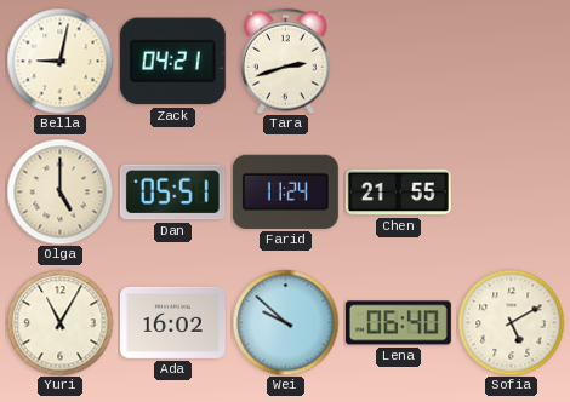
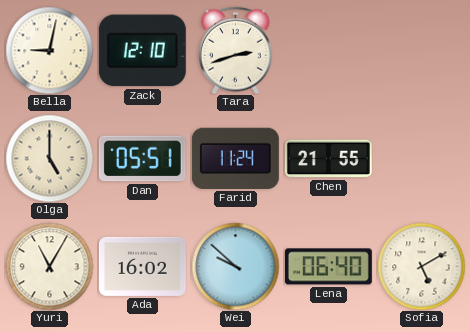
Zack: 04:21 -> 12:10 (142, 51)
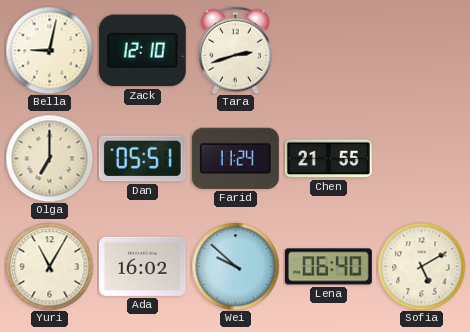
Olga: 5:00 -> 7:00 (49, 158)
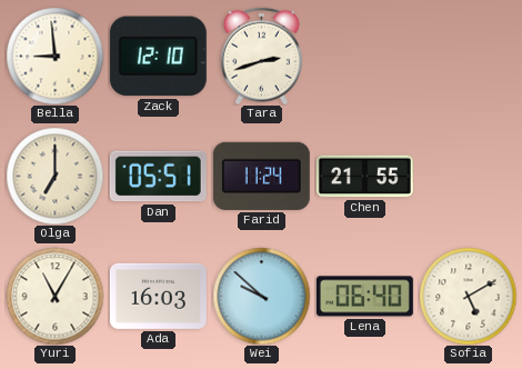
Bella: 9:02 -> 8:59 (54, 56)
Ada: 16:02 -> 16:03 (158, 296)
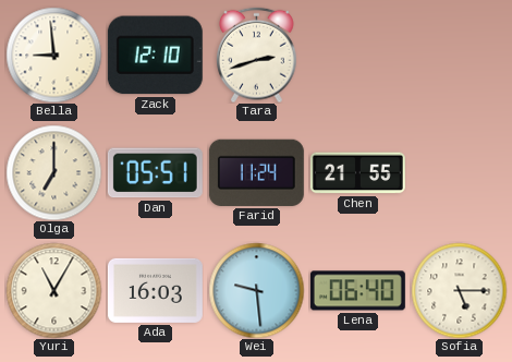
Wei: 9:52 -> 9:29 (256, 290)
Sofia: 5:10 -> 5:15 (459, 290)
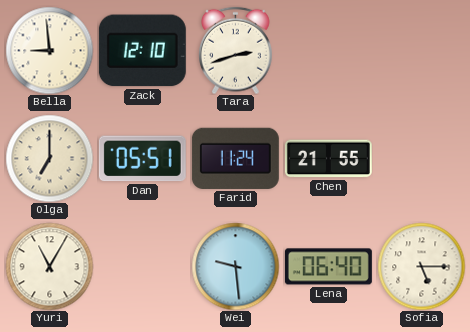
Ada: 16:03 -> none (155, 290)
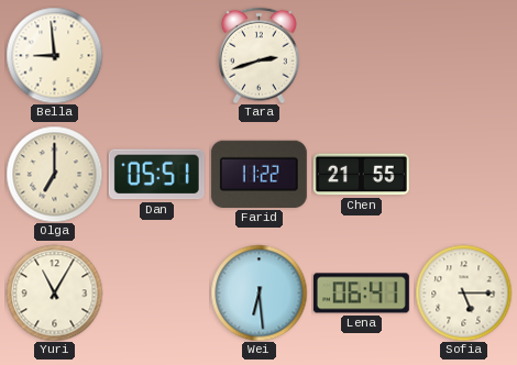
Zack: 12:10 -> none (142, 51)
Farid: 11:24 -> 11:22 (258, 174)
Wei: 9:29 -> 6:29 (258, 292)
Lena: 06:40 -> 06:41 (361, 294)
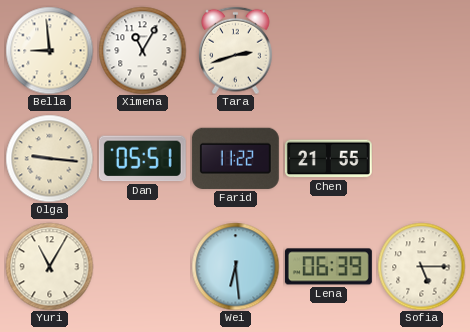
Ximena: none -> 11:05 (142, 50)
Olga: 7:00 -> 9:16 (49, 158)
Lena: 06:41 -> 06:39 (328, 267)
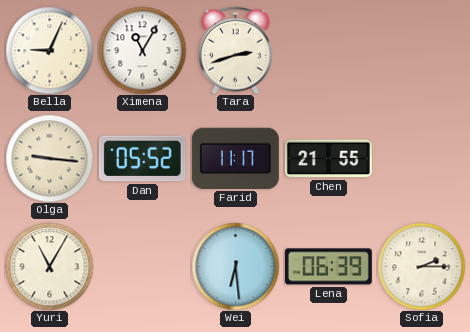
Bella: 8:59 -> 9:04 (49, 50)
Dan: 05:51 -> 05:52 (142, 159)
Farid: 11:22 -> 11:17 (235, 158)
Sofia: 5:15 -> 2:15 (421, 266)
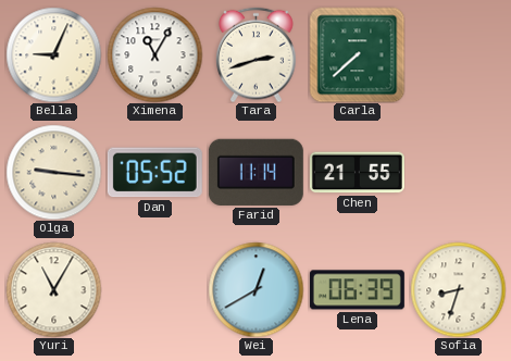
Carla: none -> 7:38 (357, 54)
Farid: 11:17 -> 11:14 (255, 172)
Wei: 6:29 -> 12:40 (255, 289)
Sofia: 2:15 -> 8:33 (458, 289)
